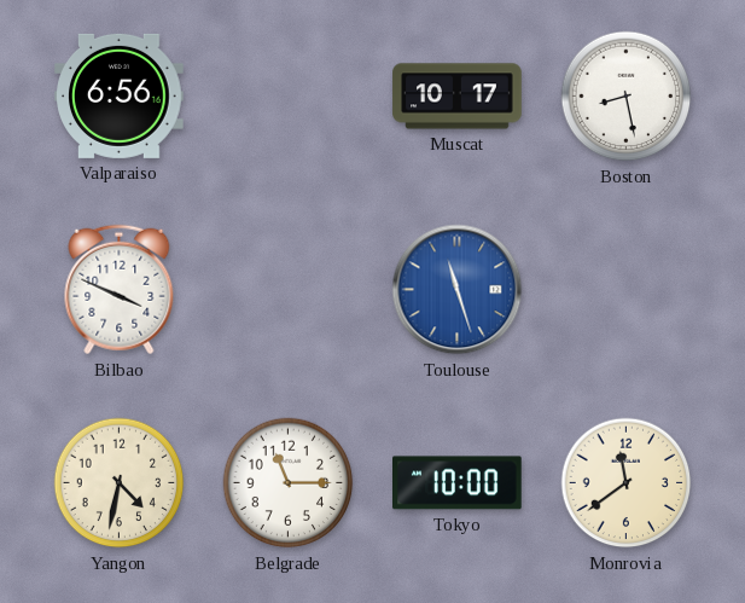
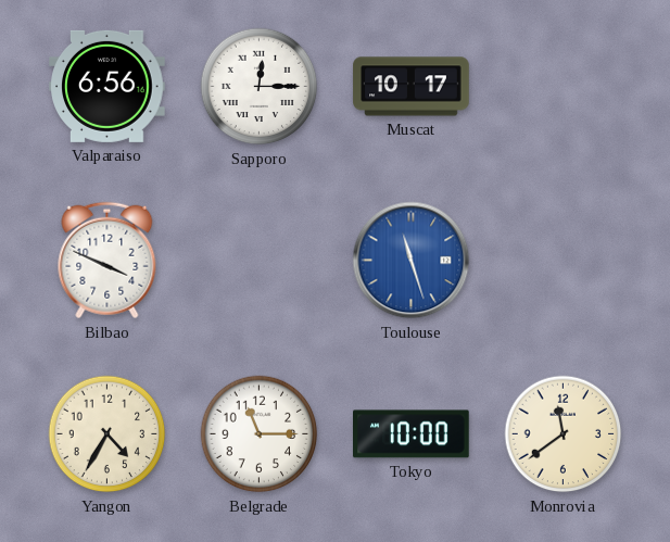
Sapporo: none -> 12:15 (260, 87)
Boston: 8:28 -> none (627, 97)
Yangon: 4:32 -> 4:35 (108, 434)
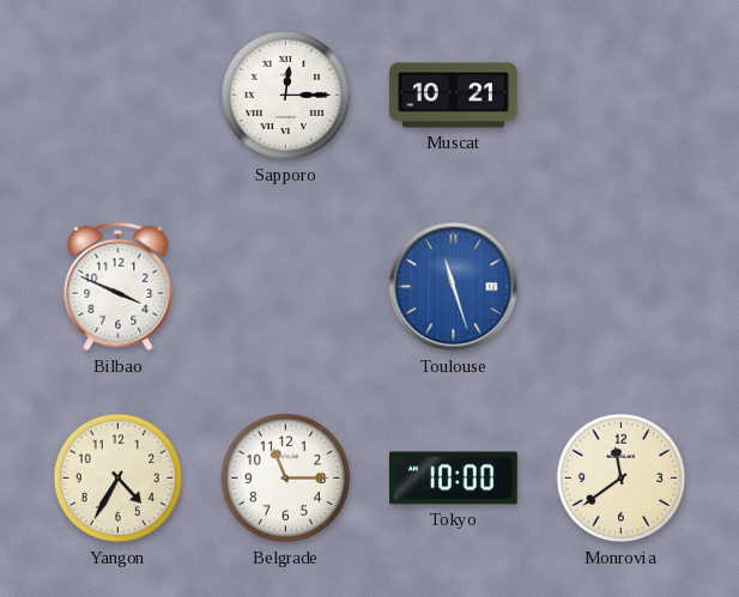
Valparaiso: 6:56 -> none (108, 86)
Muscat: 10:17 -> 10:21 (454, 96)
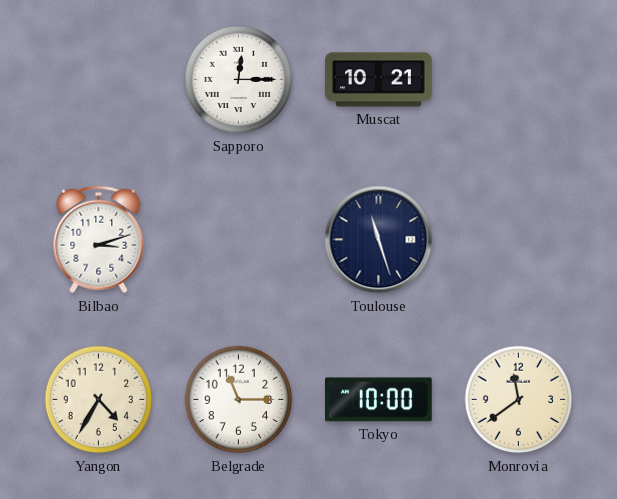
Bilbao: 3:49 -> 3:12 (99, 240)
Toulouse dial: blue -> navy (379, 240)
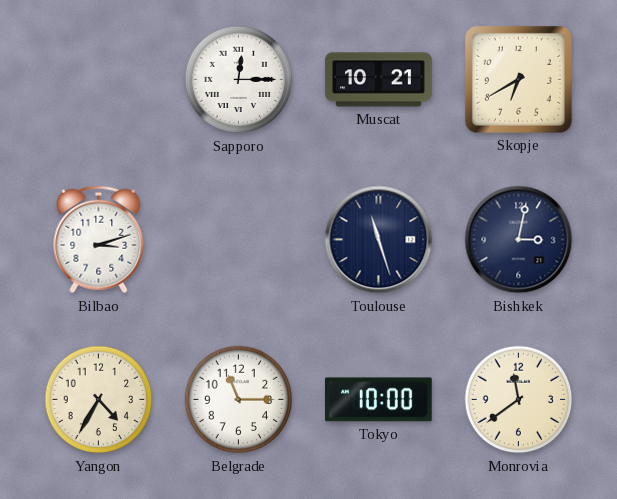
Skopje: none -> 6:40 (518, 79)
Bishkek: none -> 3:02 (519, 240)
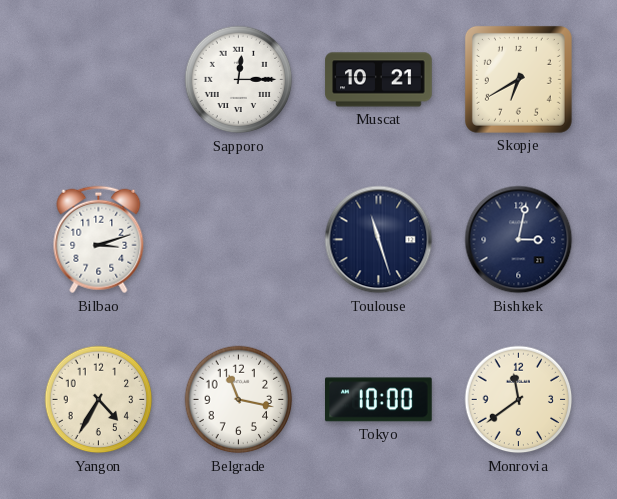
Belgrade: 11:15 -> 11:17 (239, 400)
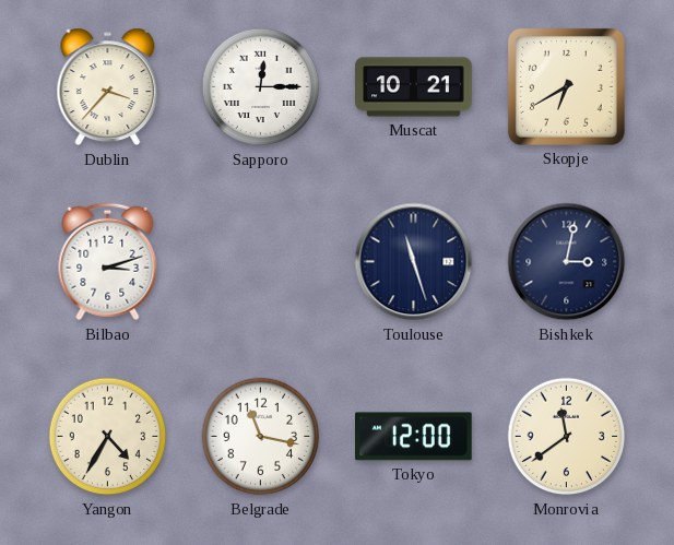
Dublin: none -> 3:37 (108, 87)
Tokyo: 10:00 -> 12:00 (414, 437)
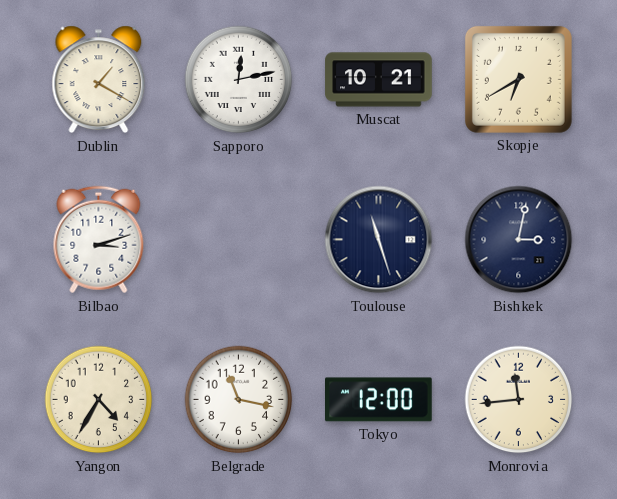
Dublin: 3:37 -> 1:20 (99, 80)
Sapporo: 12:15 -> 12:13 (239, 80)
Monrovia: 11:39 -> 11:44 (519, 400)
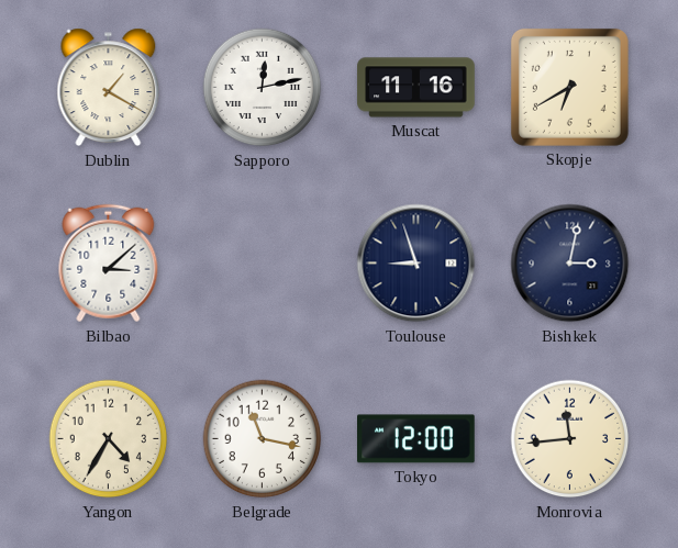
Muscat: 10:21 -> 11:16 (416, 88)
Bilbao: 3:12 -> 3:08 (109, 264)
Toulouse: 11:27 -> 8:57 (416, 264)
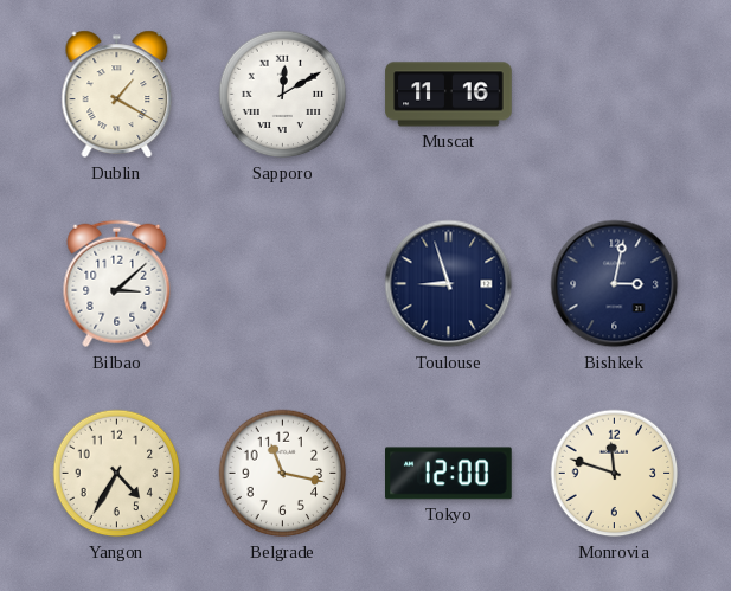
Sapporo: 12:13 -> 12:10 (283, 95)
Skopje: 6:40 -> none (569, 87)
Monrovia: 11:44 -> 11:48 (615, 474)
